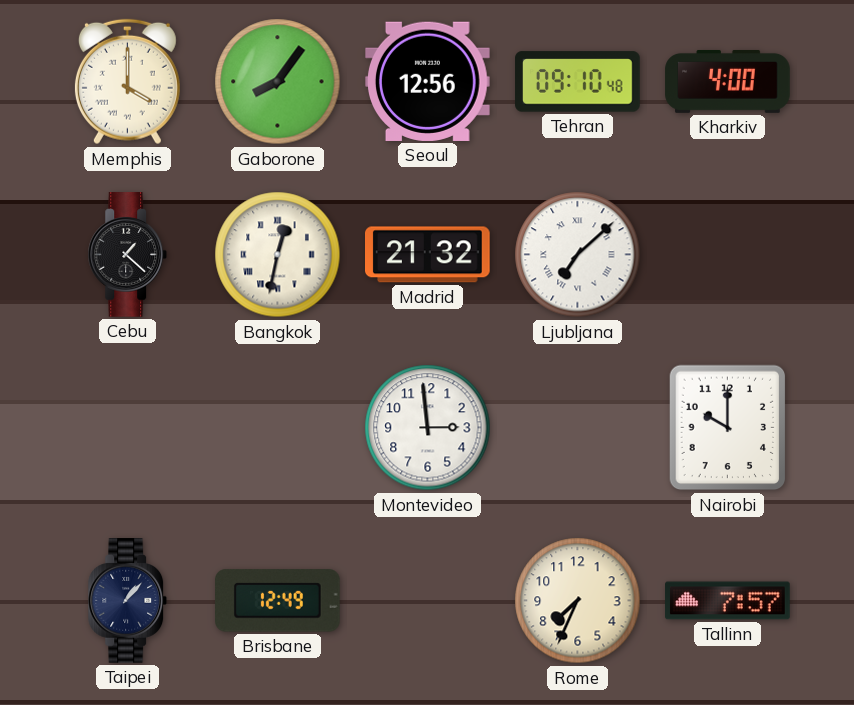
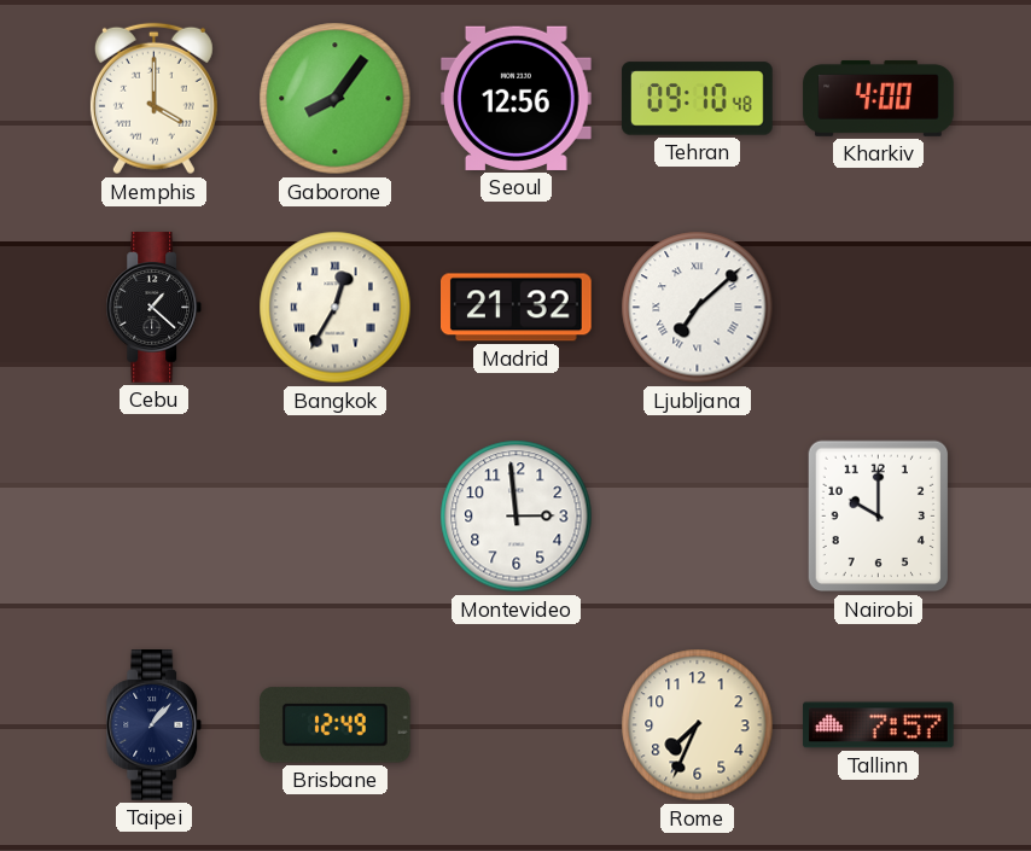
Bangkok: 12:32 -> 12:35 (336, 308)
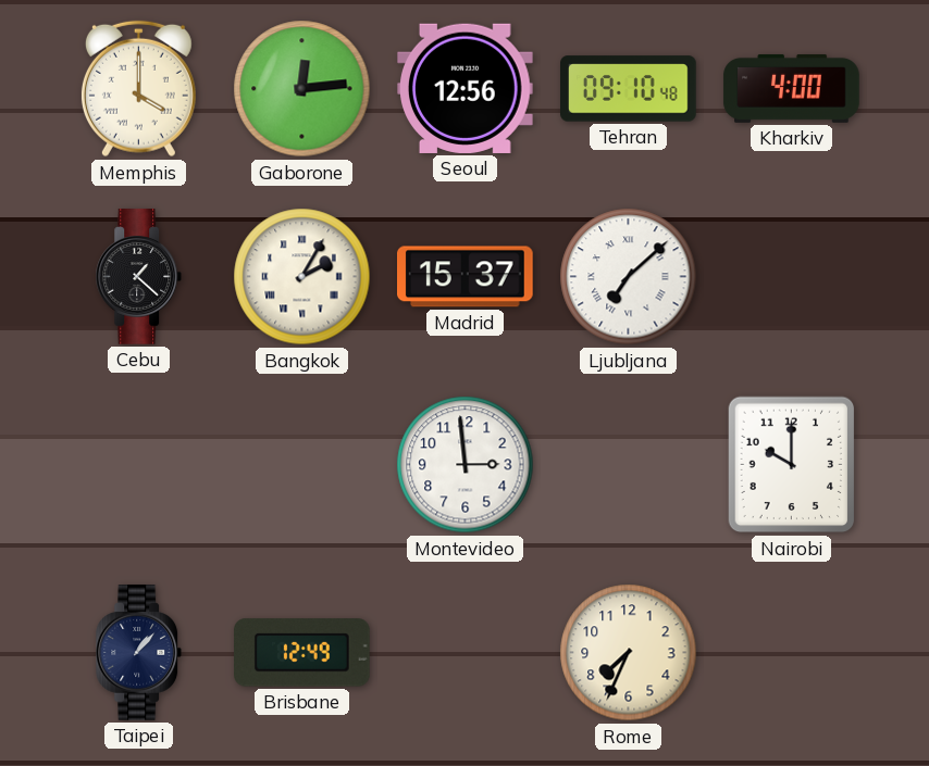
Gaborone: 8:06 -> 12:14 (302, 89)
Bangkok: 12:35 -> 2:05 (302, 277)
Madrid: 21:32 -> 15:37 (466, 277)
Tallinn: 7:57 -> none (879, 725)
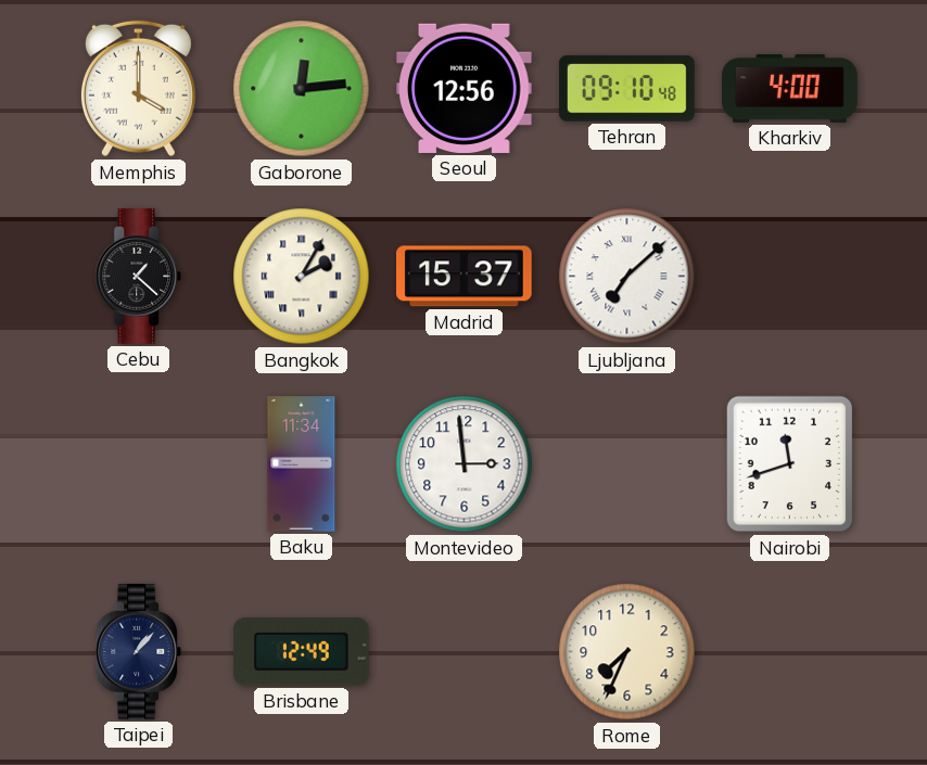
Baku: none -> 11:34 (302, 464)
Nairobi: 10:00 -> 11:42 (790, 464)
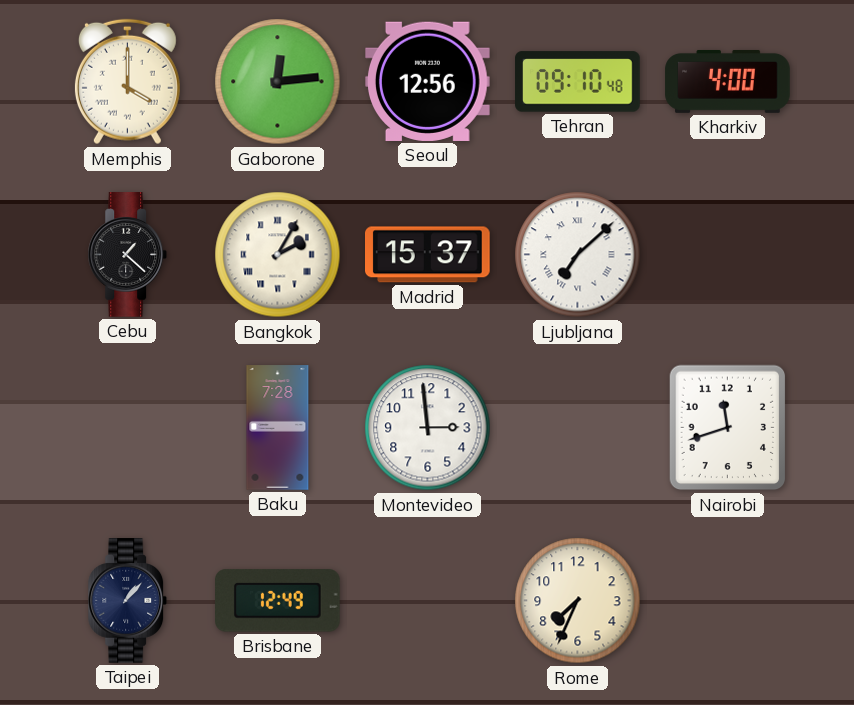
Baku: 11:34 -> 7:28 (278, 428)
